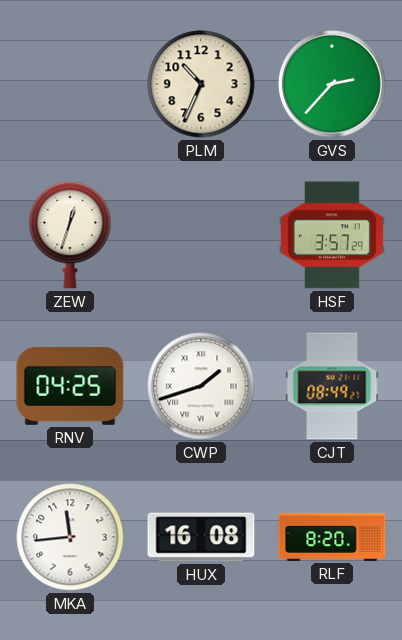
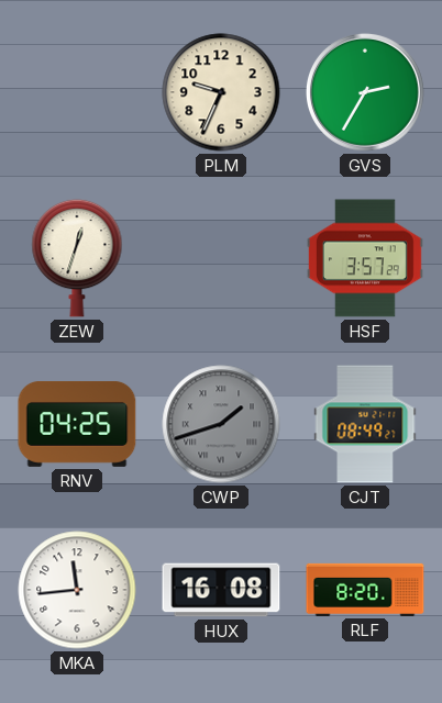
PLM: 10:34 -> 9:34 (221, 92)
GVS: 2:37 -> 2:35 (365, 92)
CWP dial: white -> grey (221, 424)
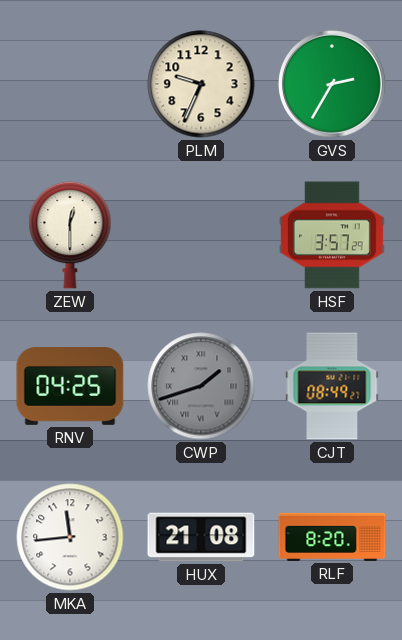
ZEW: 12:33 -> 12:30 (70, 235)
HUX: 16:08 -> 21:08 (201, 537)
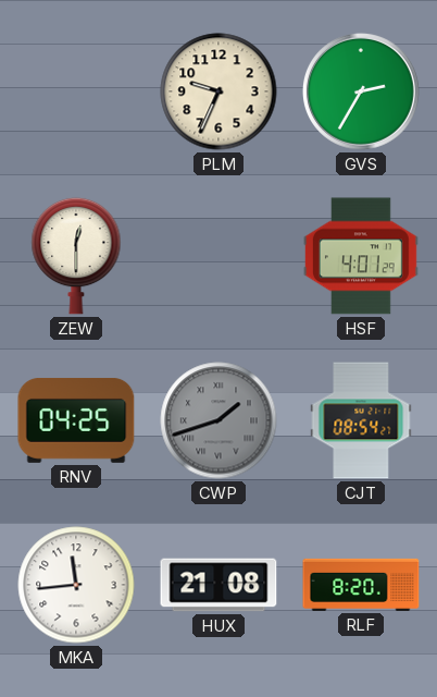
HSF: 3:57 -> 4:01 (361, 256)
CJT: 08:49 -> 08:54 (361, 420)
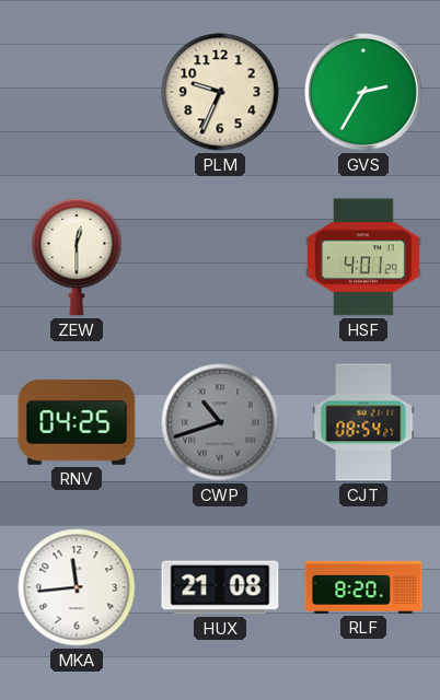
CWP: 1:42 -> 10:42 (220, 422)
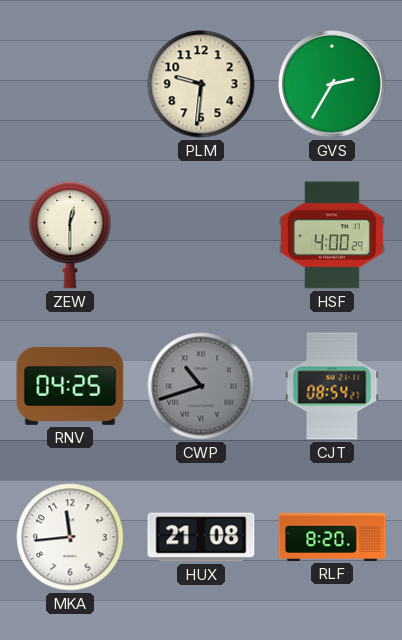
PLM: 9:34 -> 9:31 (201, 84)
HSF: 4:01 -> 4:00 (332, 235)
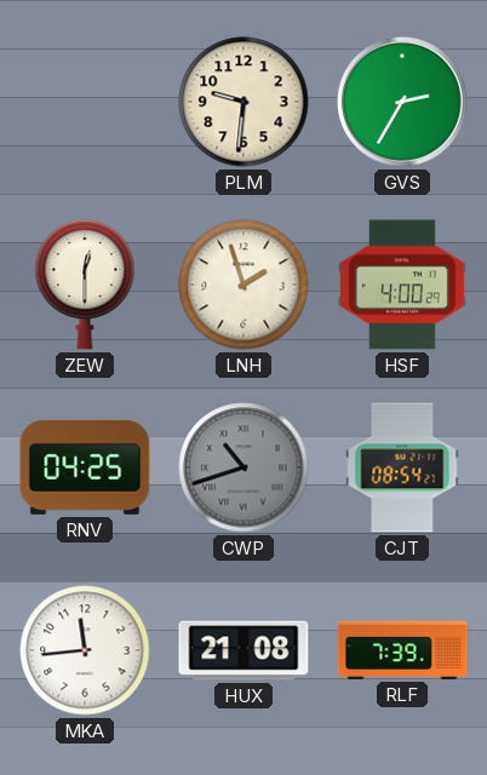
LNH: none -> 1:57 (243, 285)
RLF: 8:20 -> 7:39 (402, 650)
